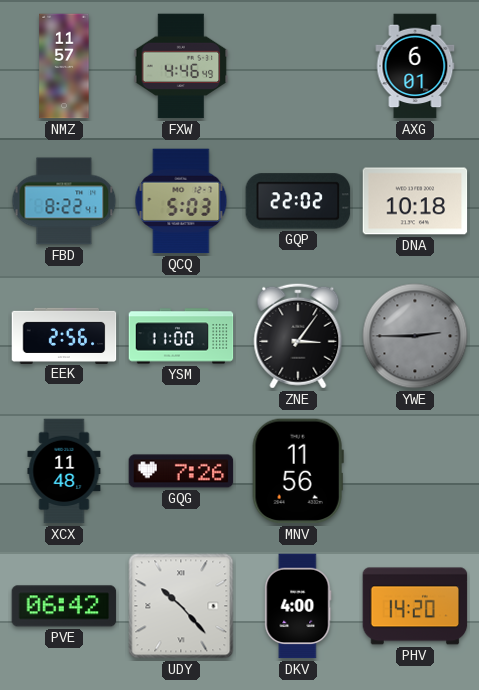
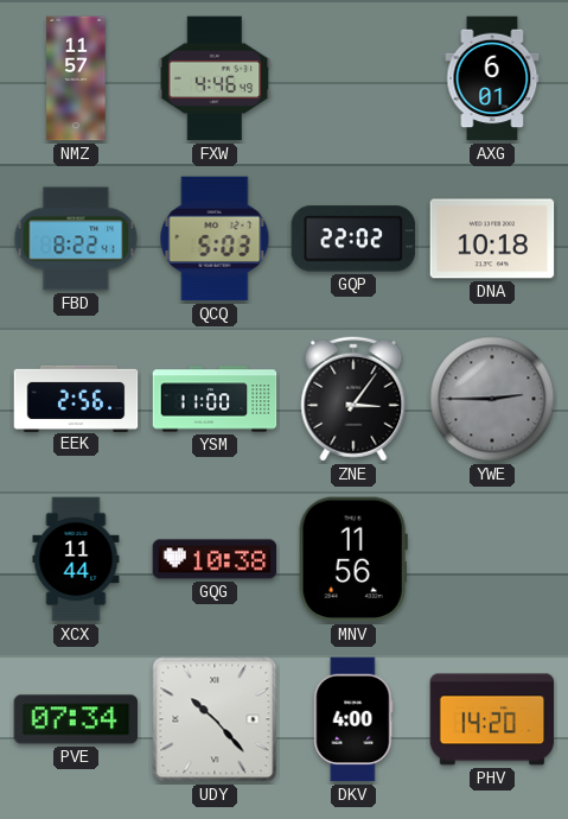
XCX: 11:48 -> 11:44 (76, 559)
GQG: 7:26 -> 10:38 (215, 559)
PVE: 06:42 -> 07:34 (76, 719)
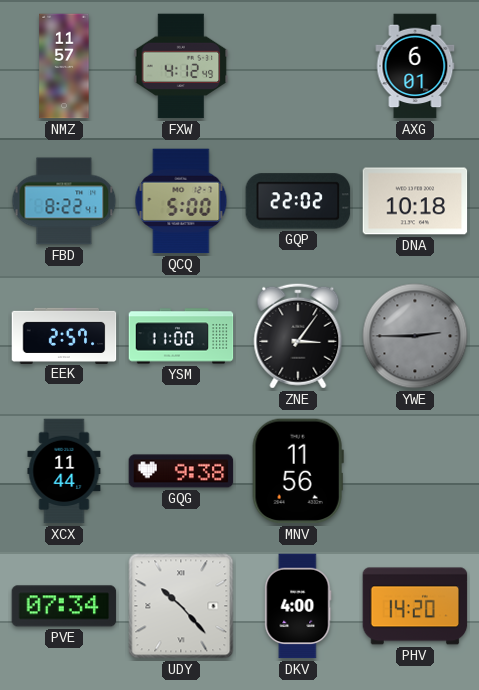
FXW: 4:46 -> 4:12 (181, 66)
QCQ: 5:03 -> 5:00 (181, 201)
EEK: 2:56 -> 2:57 (64, 335)
GQG: 10:38 -> 9:38 (181, 471)
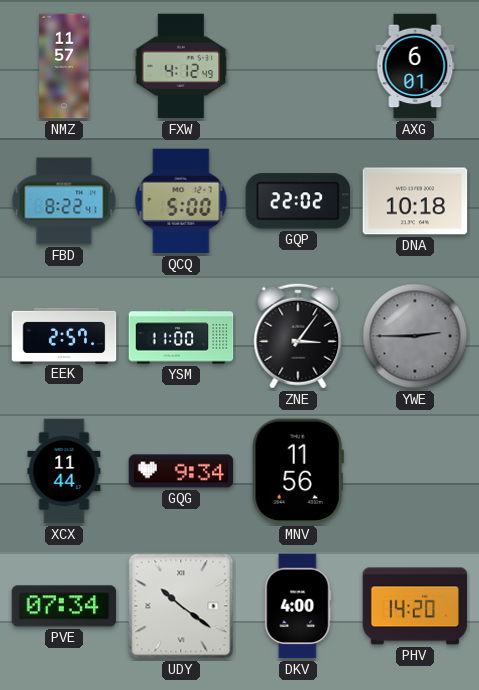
GQG: 9:38 -> 9:34 (181, 471)
UDY: 10:23 -> 10:21 (181, 606)
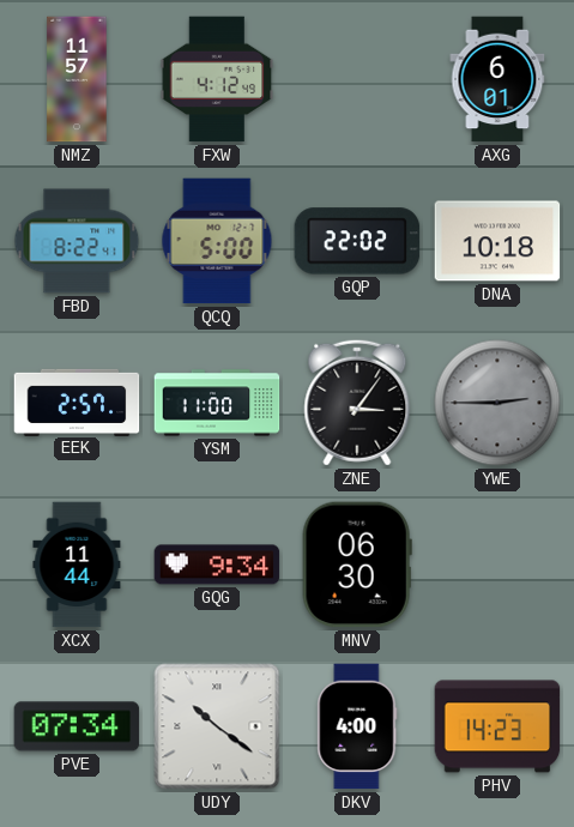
MNV: 11:56 -> 06:30 (357, 565)
PHV: 14:20 -> 14:23 (497, 726)
